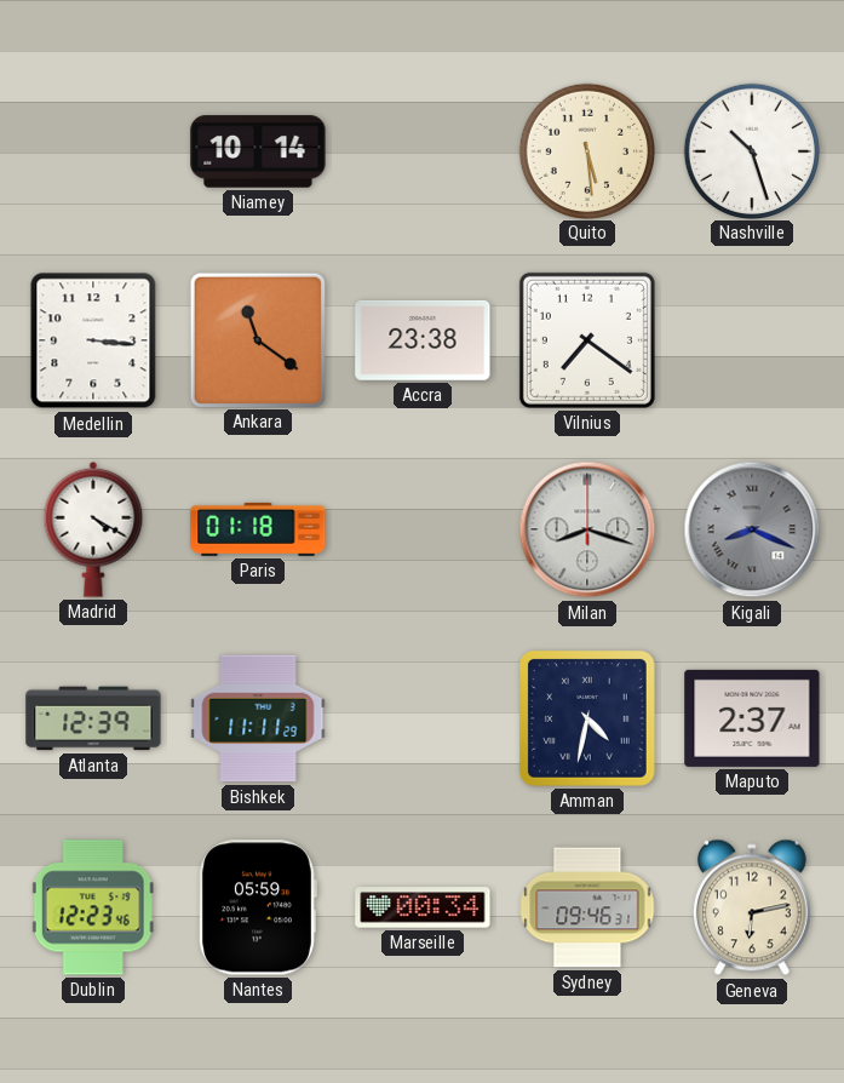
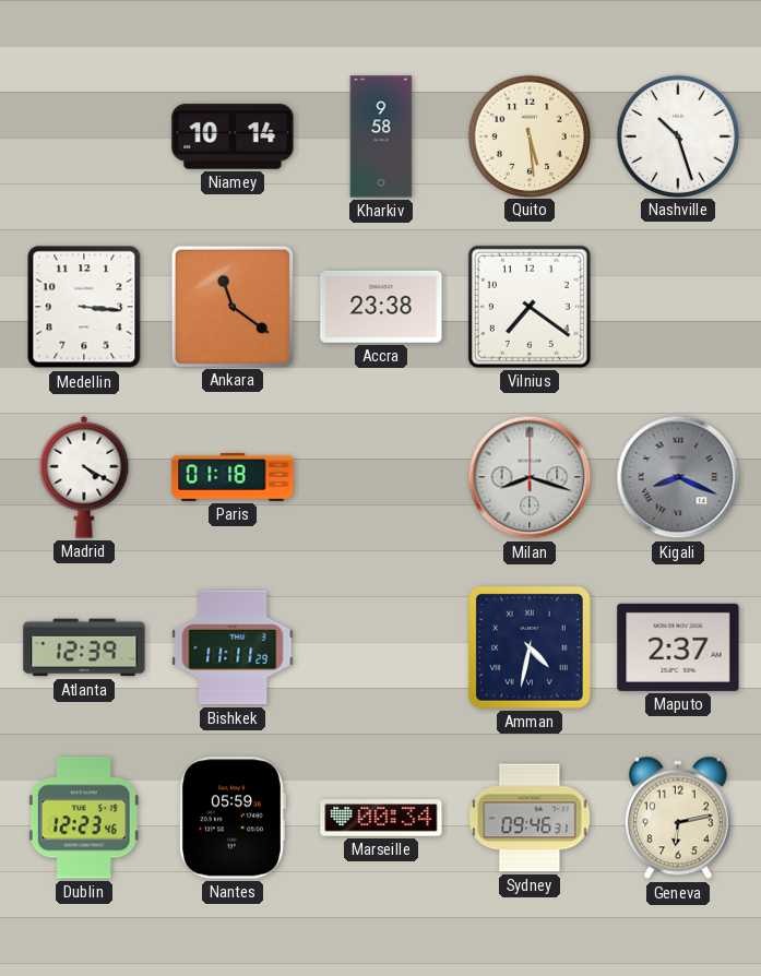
Kharkiv: none -> 9:58 (381, 136)
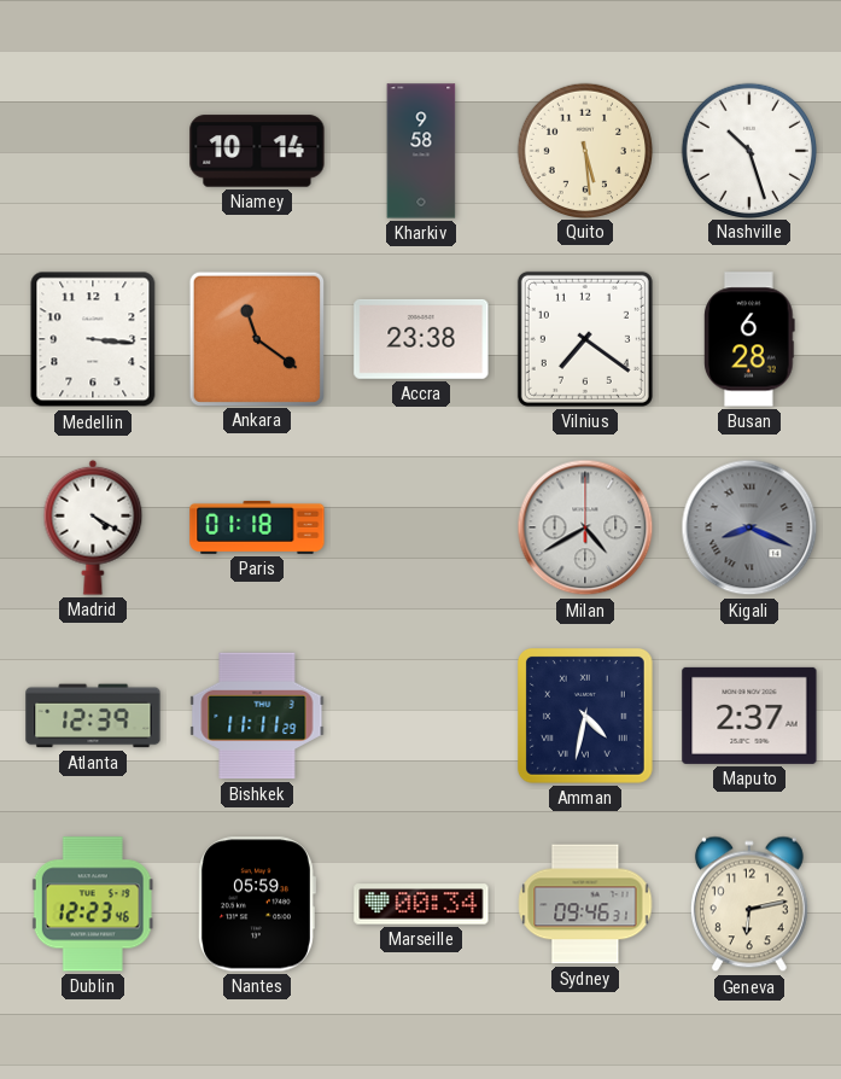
Busan: none -> 6:28 (749, 339)
Milan: 8:18 -> 4:40 (585, 527)
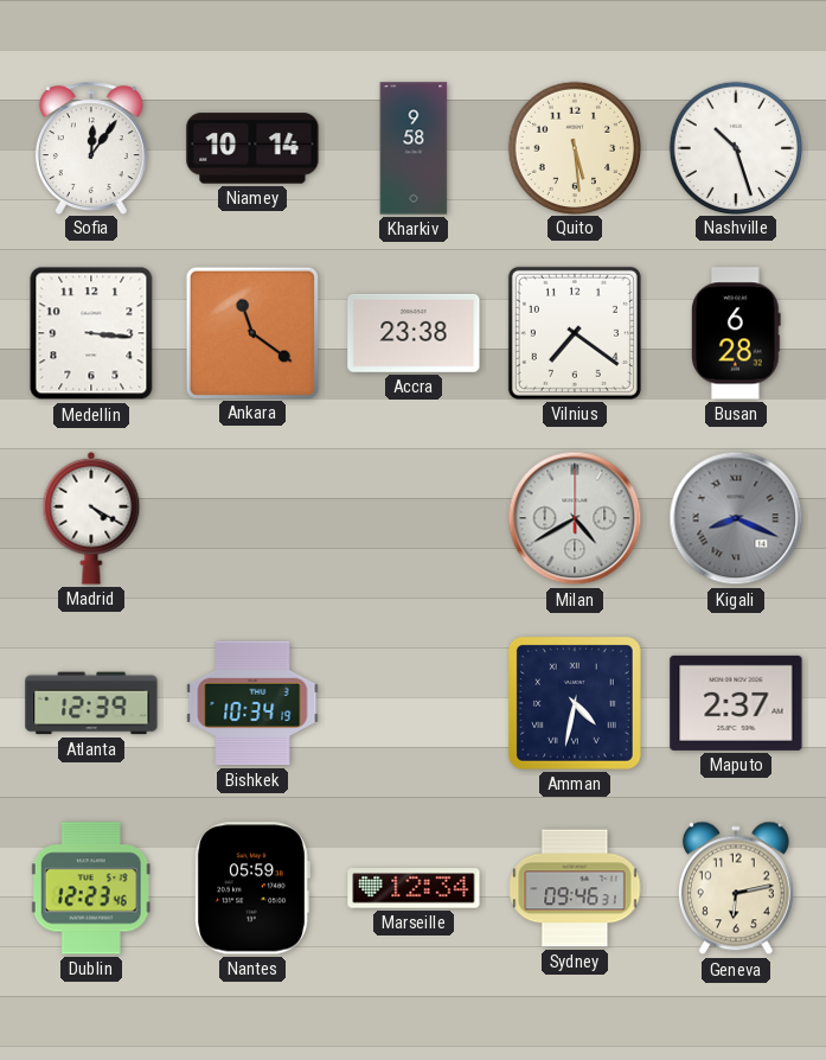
Sofia: none -> 12:06 (91, 148)
Paris: 01:18 -> none (257, 527)
Bishkek: 11:11 -> 10:34 (252, 703)
Marseille: 00:34 -> 12:34 (414, 888)
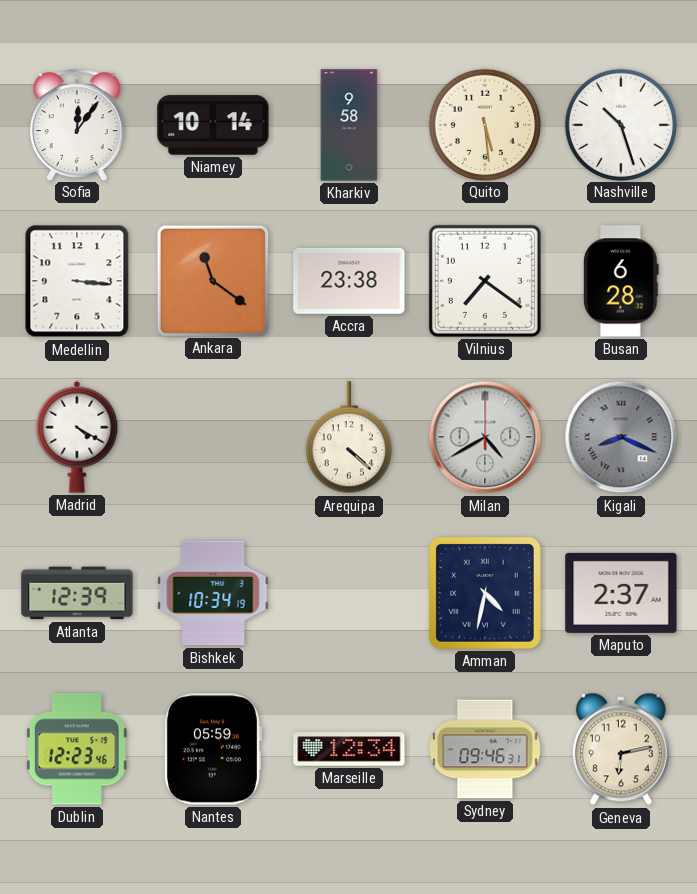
Arequipa: none -> 4:22 (349, 438)
